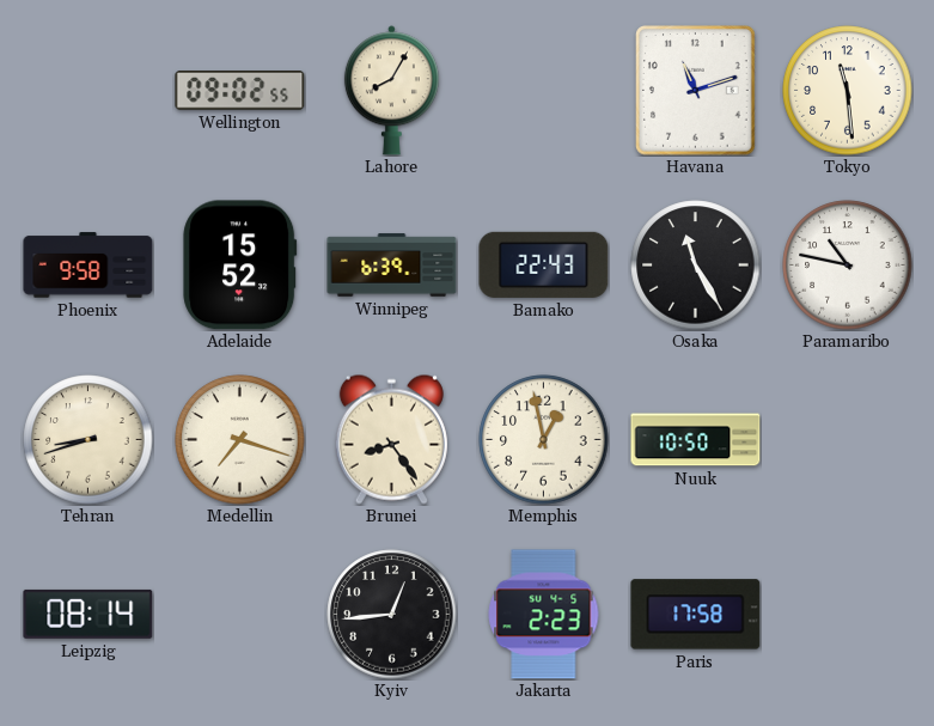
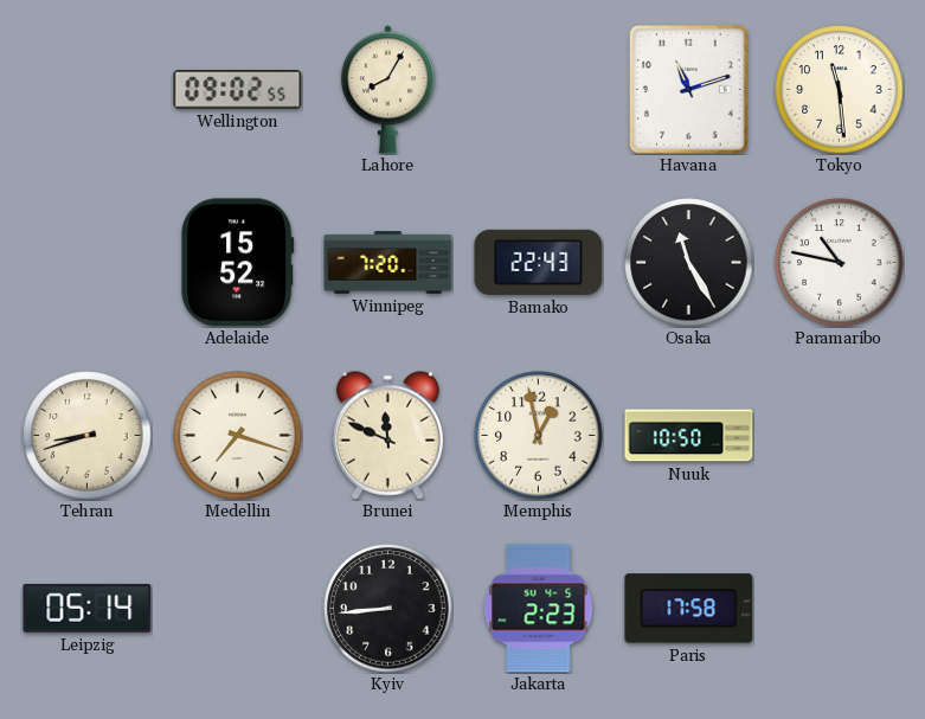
Phoenix: 9:58 -> none (88, 266)
Winnipeg: 6:39 -> 7:20 (388, 263)
Brunei: 8:24 -> 11:49 (387, 435)
Leipzig: 08:14 -> 05:14 (88, 608)
Kyiv: 12:44 -> 8:44 (388, 609)
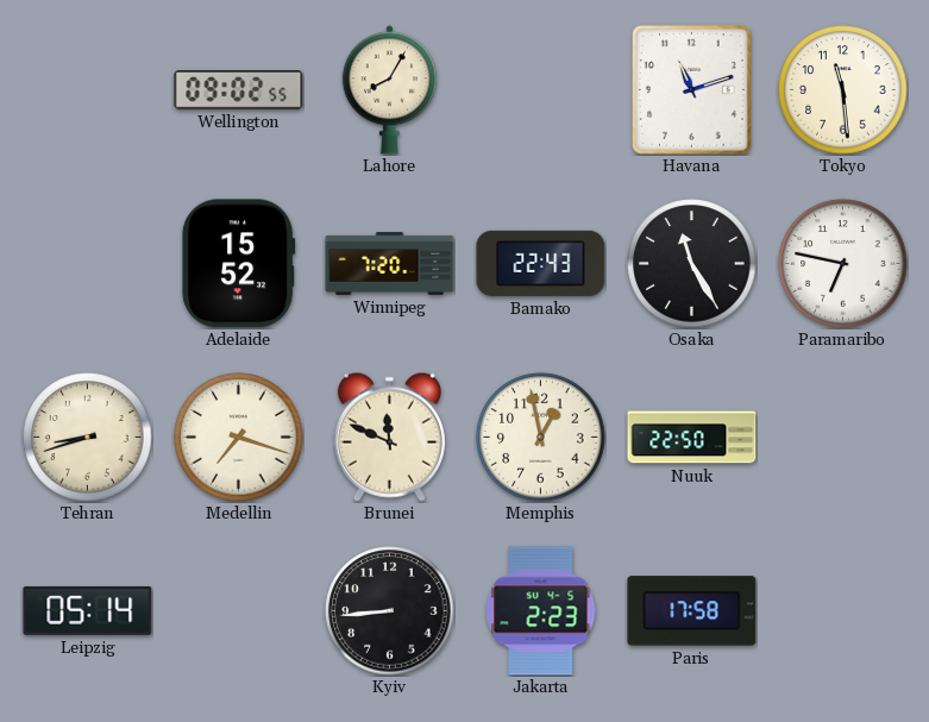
Paramaribo: 10:47 -> 6:47 (843, 264)
Nuuk: 10:50 -> 22:50 (692, 438)
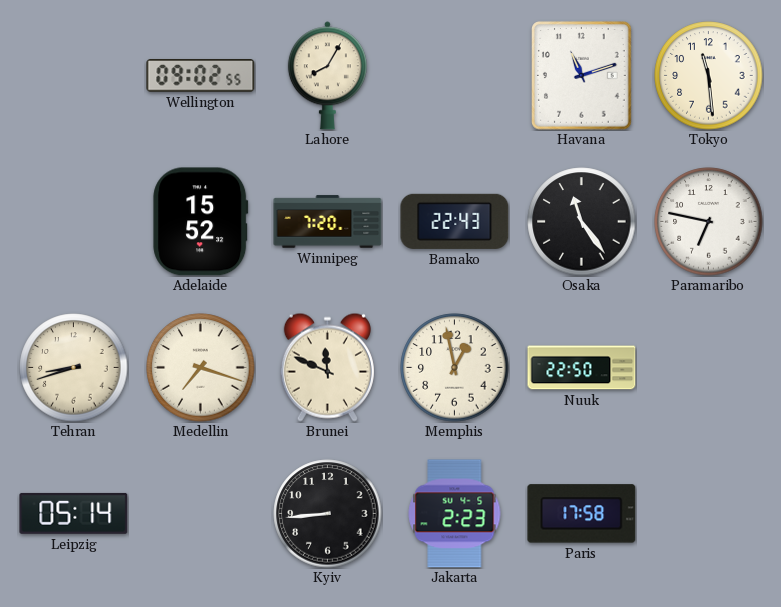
Osaka: 11:25 -> 11:24 (582, 222)
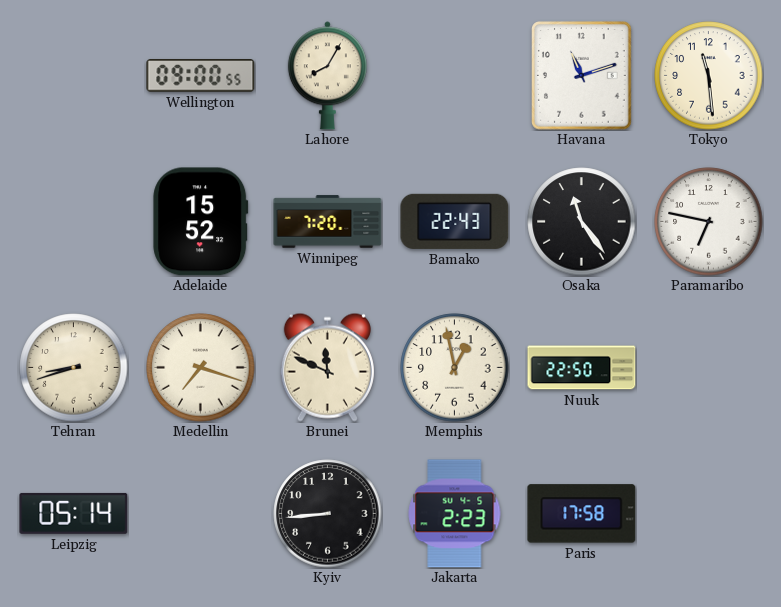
Wellington: 09:02 -> 09:00 (201, 76)
